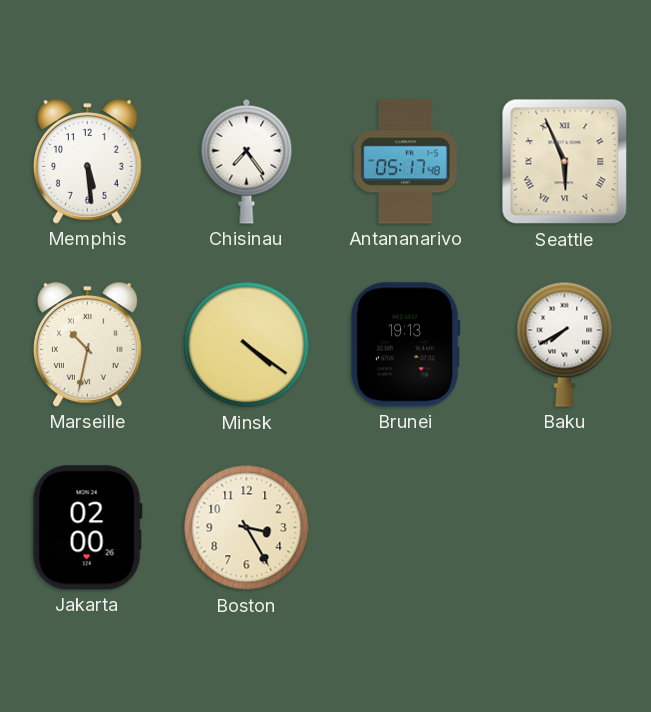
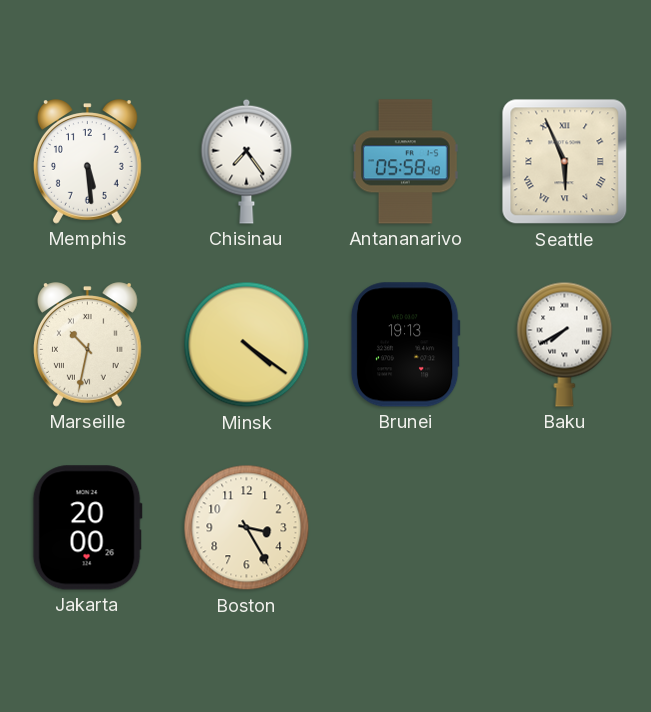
Antananarivo: 05:17 -> 05:58 (405, 162)
Jakarta: 02:00 -> 20:00 (87, 528)
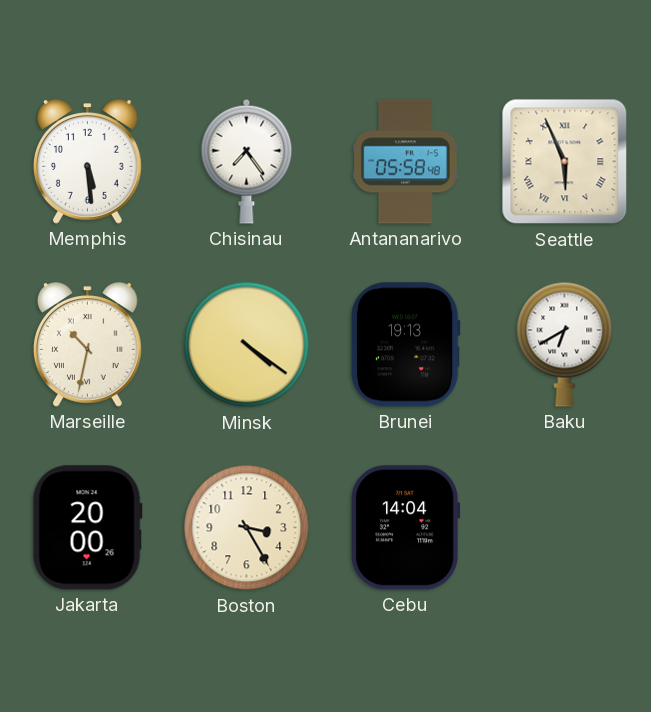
Baku: 7:40 -> 6:40 (565, 344)
Cebu: none -> 14:04 (406, 528)
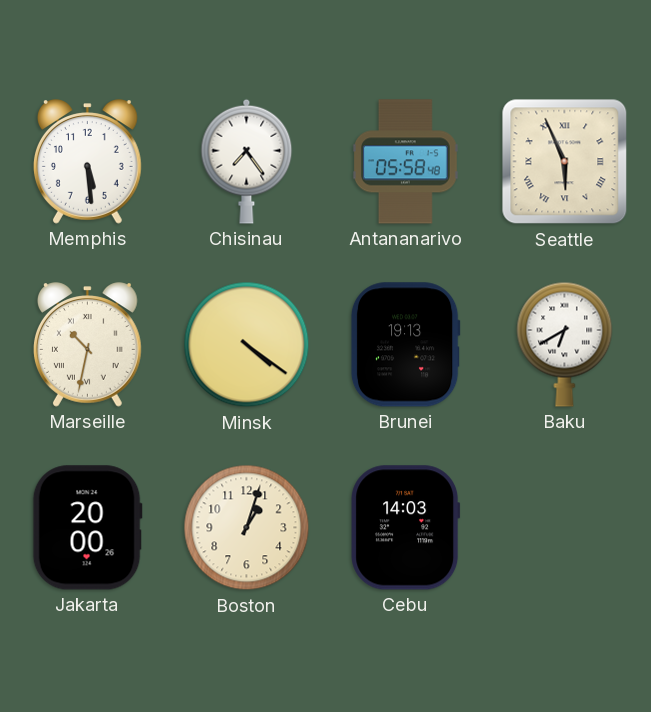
Boston: 3:25 -> 1:03 (247, 528)
Cebu: 14:04 -> 14:03 (406, 528)
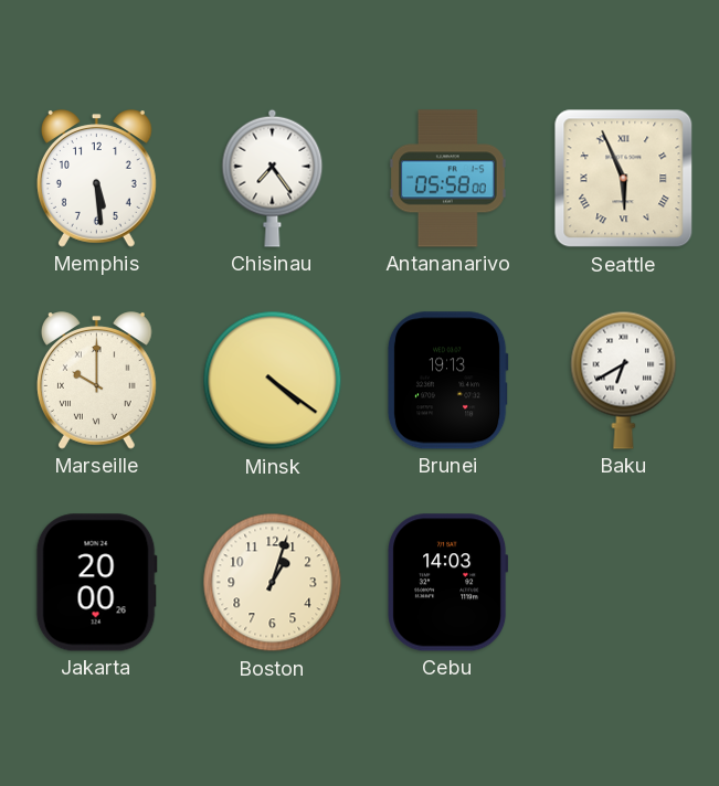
Antananarivo: 05:58:48 -> 05:58:00 (447, 179)
Marseille: 10:32 -> 10:00 (96, 381)
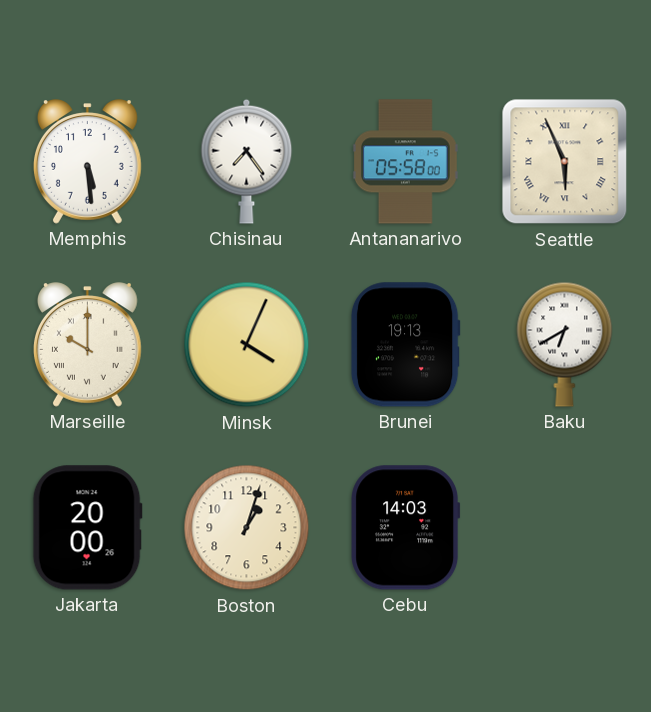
Minsk: 4:21 -> 4:04 (247, 345)
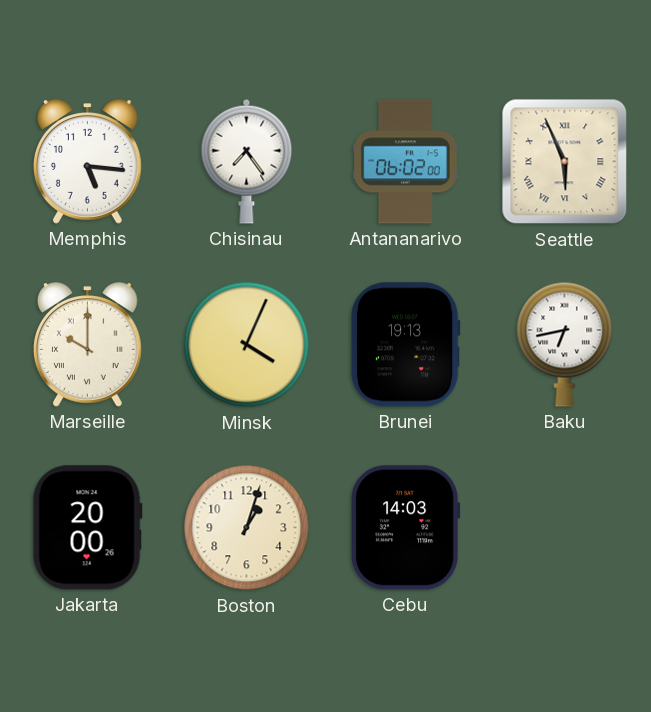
Memphis: 5:29 -> 5:16 (87, 162)
Antananarivo: 05:58 -> 06:02 (405, 162)
Baku: 6:40 -> 6:43 (565, 344)
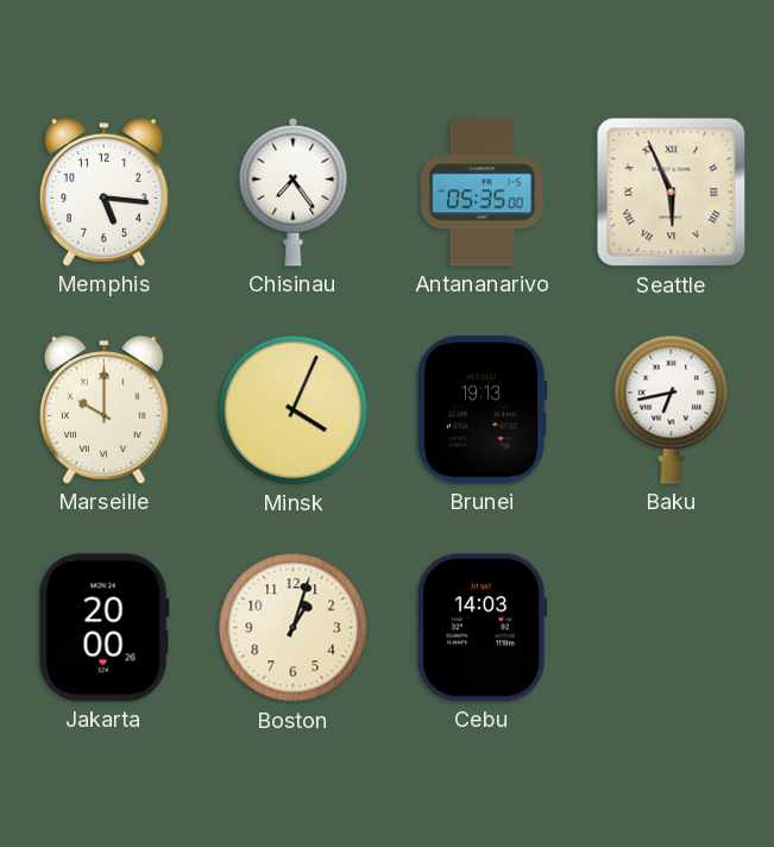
Antananarivo: 06:02 -> 05:35 (482, 193)
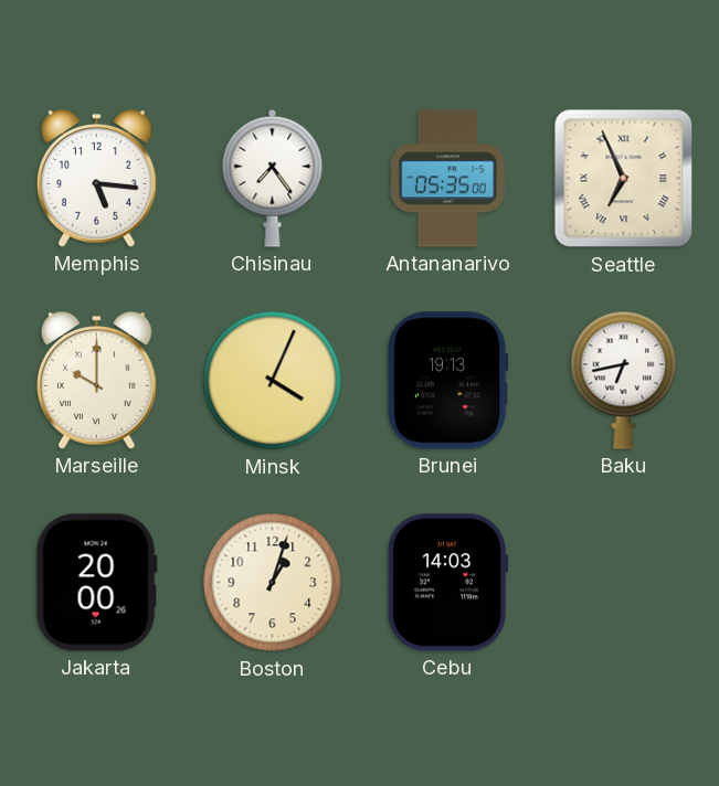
Seattle: 5:56 -> 6:56 (624, 179)
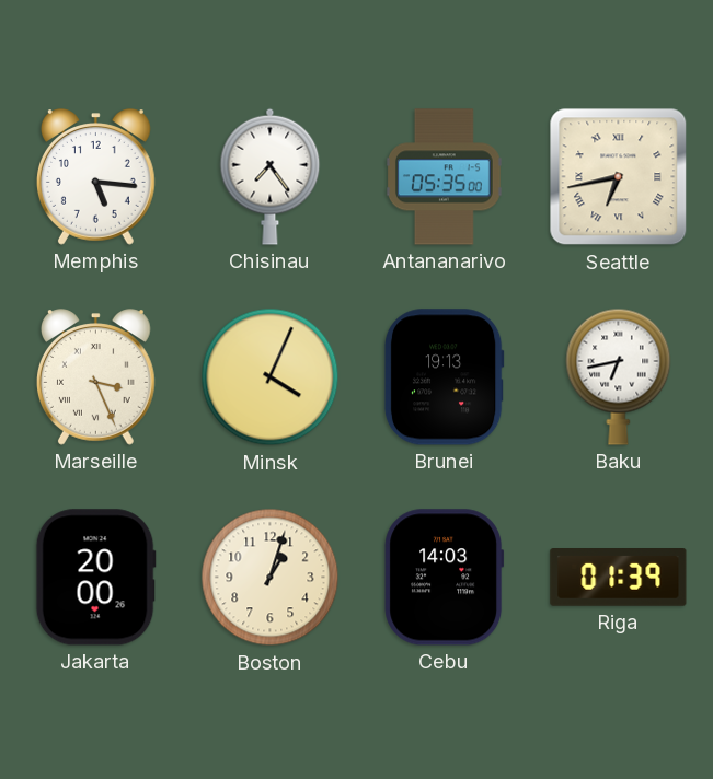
Seattle: 6:56 -> 6:43 (619, 177)
Marseille: 10:00 -> 3:26 (95, 377)
Riga: none -> 01:39 (619, 578)
